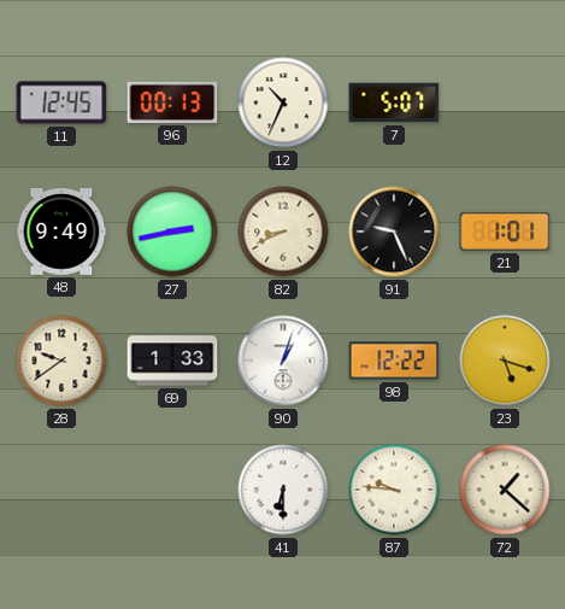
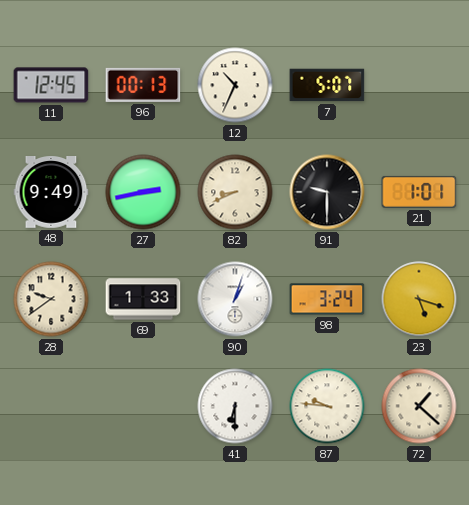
91: 9:26 -> 9:30 (327, 192)
98: 12:22 -> 3:24 (327, 299)
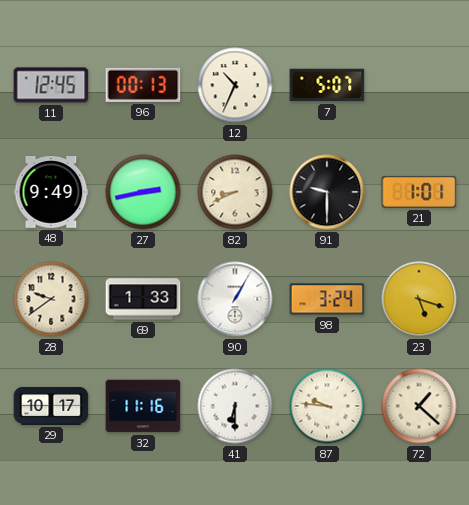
90: 1:03 -> 1:05 (235, 299)
29: none -> 10:17 (51, 406)
32: none -> 11:16 (143, 406)
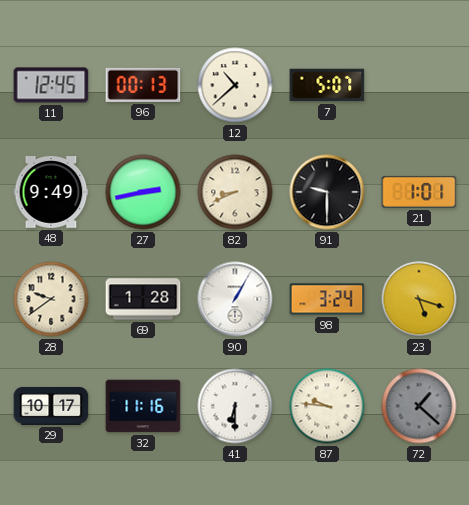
12: 10:34 -> 10:38 (235, 85)
69: 1:33 -> 1:28 (143, 299)
72 dial: cream -> grey (419, 406)
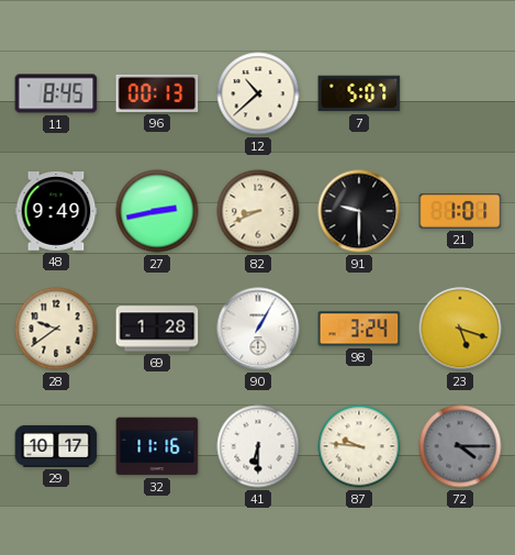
11: 12:45 -> 8:45 (56, 93)
72: 1:22 -> 4:15 (460, 446)
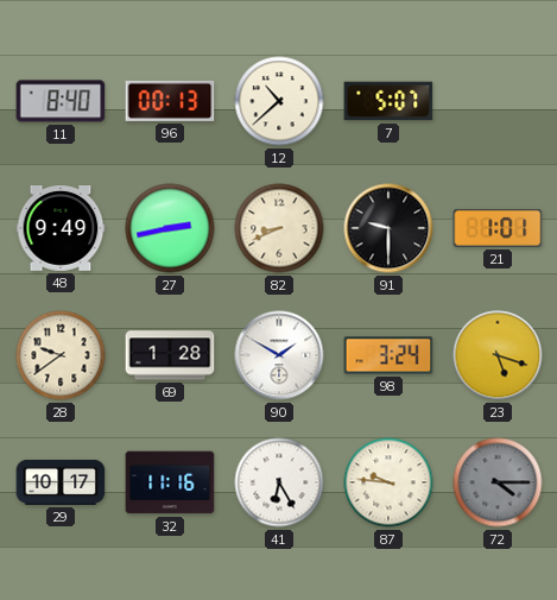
11: 8:45 -> 8:40 (61, 101)
90: 1:05 -> 1:50 (279, 355)
41: 6:30 -> 6:25 (279, 482)
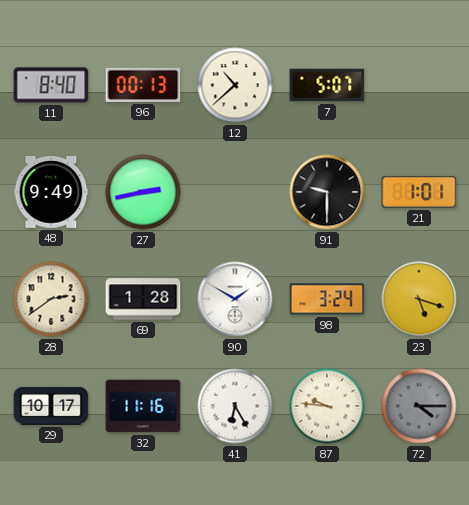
82: 8:41 -> none (279, 228)
28: 9:39 -> 2:39 (51, 299)
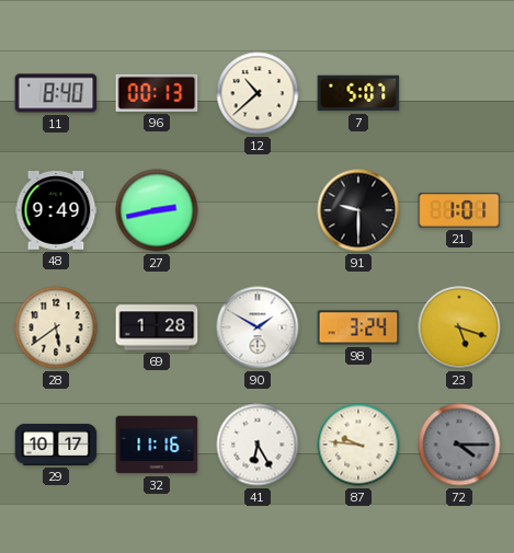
28: 2:39 -> 5:39 (56, 327)
